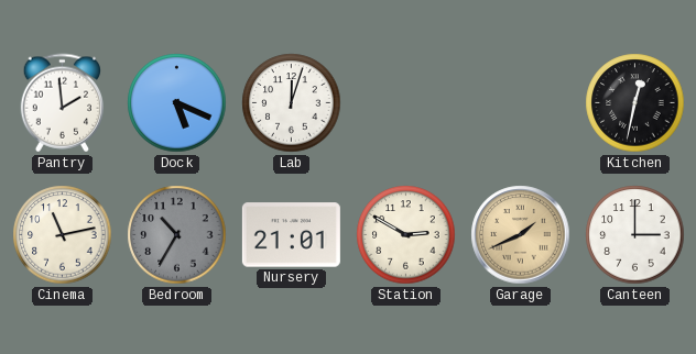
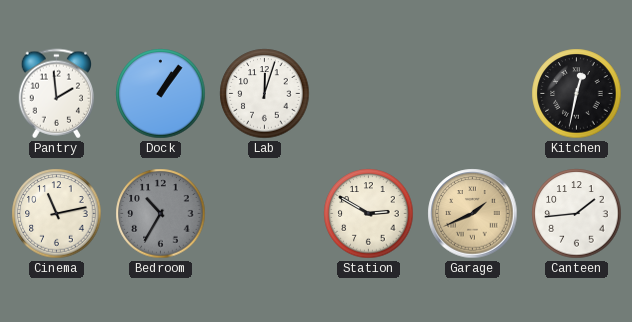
Dock: 5:19 -> 1:06 (161, 94)
Nursery: 21:01 -> none (291, 235)
Canteen: 3:00 -> 1:44 (577, 214)
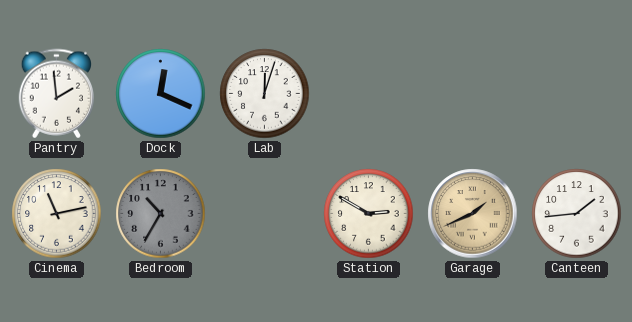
Dock: 1:06 -> 12:19 (161, 94)
Kitchen: 12:32 -> none (577, 94)
